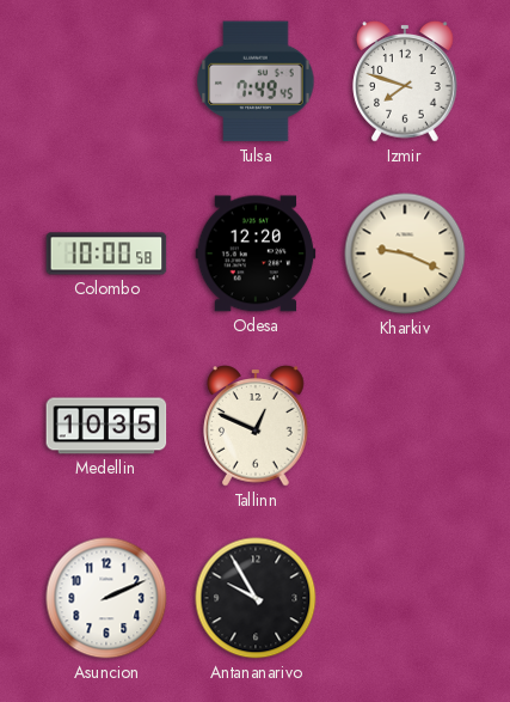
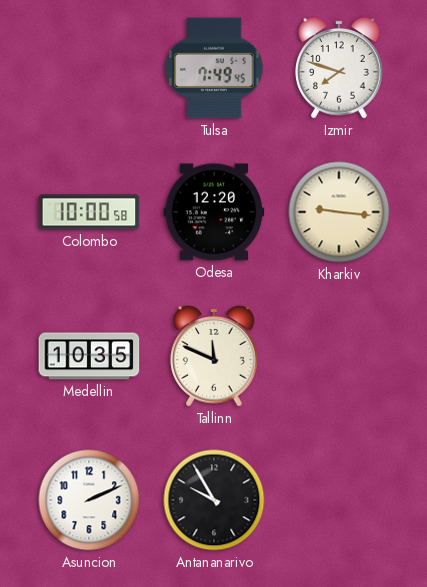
Kharkiv: 9:19 -> 9:16 (339, 212)
Tallinn: 12:49 -> 11:49 (214, 356)
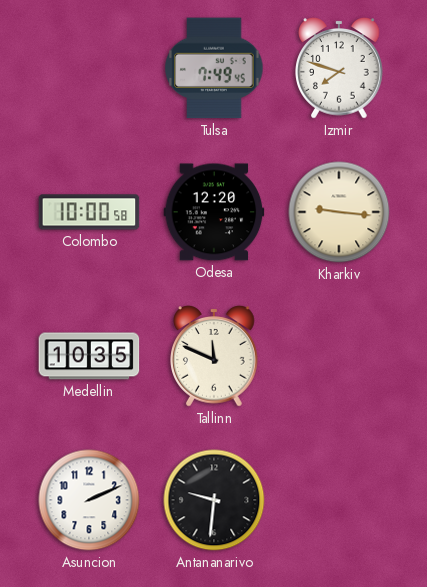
Antananarivo: 9:55 -> 9:31 (214, 500)
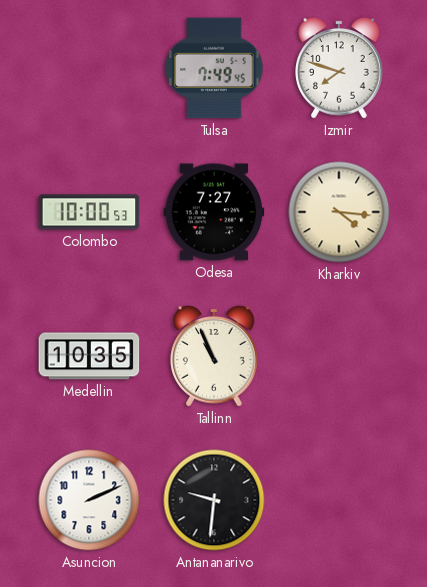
Colombo: 10:00:58 -> 10:00:53 (89, 212)
Odesa: 12:20 -> 7:27 (214, 212)
Kharkiv: 9:16 -> 4:16 (339, 212)
Tallinn: 11:49 -> 10:56 (214, 356)
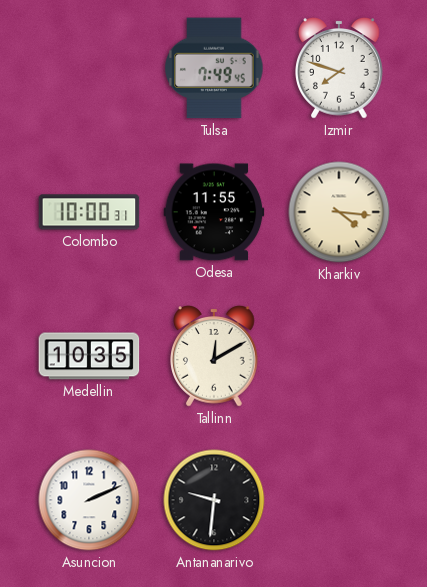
Colombo: 10:00:53 -> 10:00:31 (89, 212)
Odesa: 7:27 -> 11:55 (214, 212)
Tallinn: 10:56 -> 12:10 (214, 356)
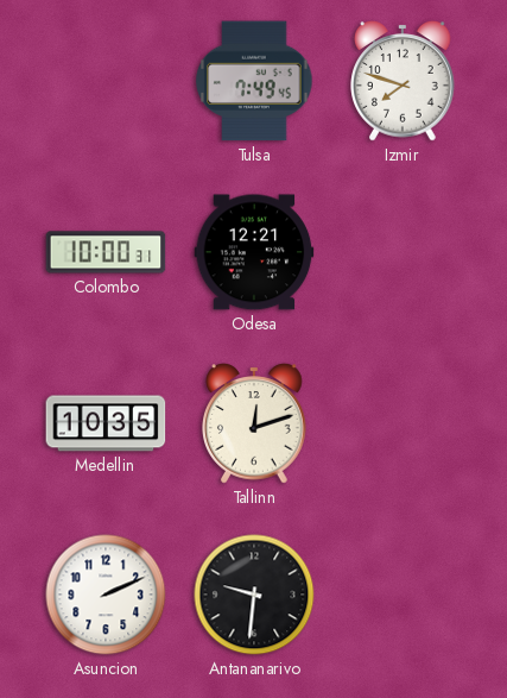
Odesa: 11:55 -> 12:21 (254, 252)
Kharkiv: 4:16 -> none (339, 212)
Tallinn: 12:10 -> 12:12 (254, 423)
